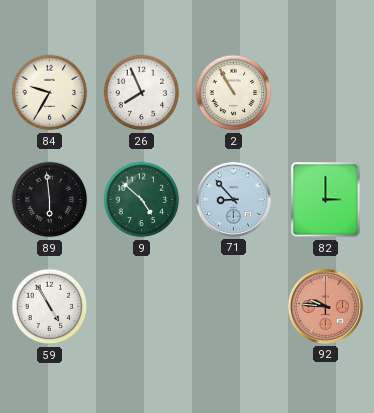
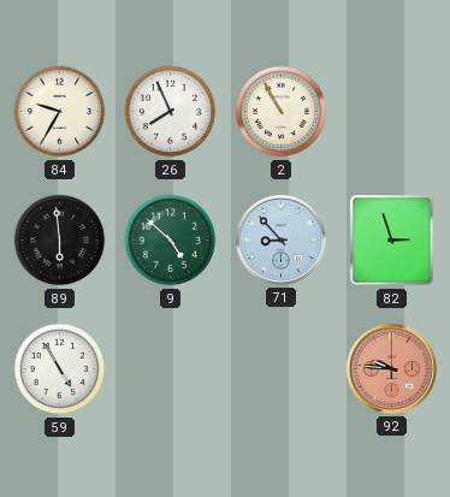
82: 3:00 -> 2:57 (392, 241)
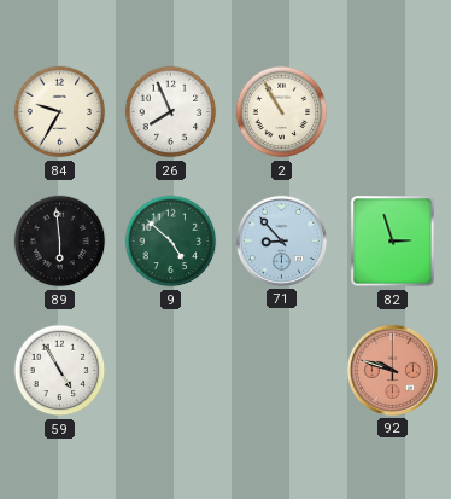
92: 9:46 -> 9:48 (392, 370)
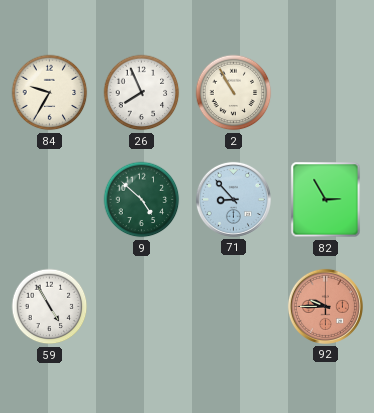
89: 5:59 -> none (60, 242)
82: 2:57 -> 2:55 (326, 200)
92: 9:48 -> 9:45 (325, 306)
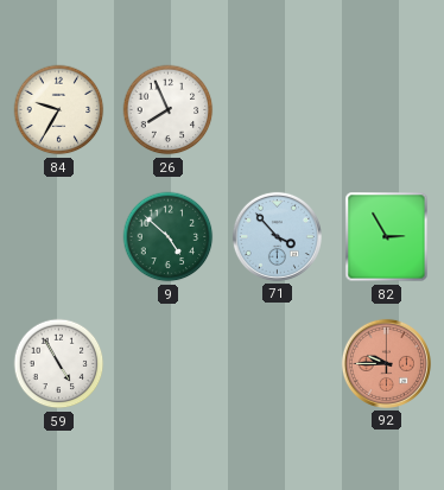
2: 10:55 -> none (234, 93)
71: 8:53 -> 3:53 (277, 236)
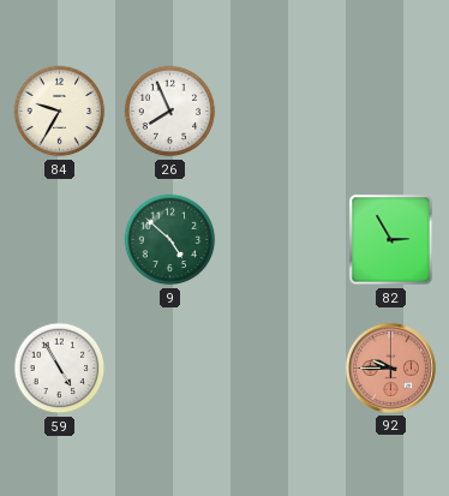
71: 3:53 -> none (277, 236)
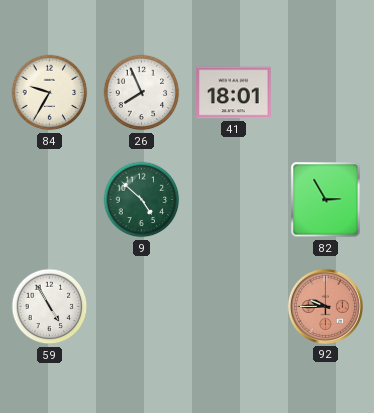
41: none -> 18:01 (234, 93)
